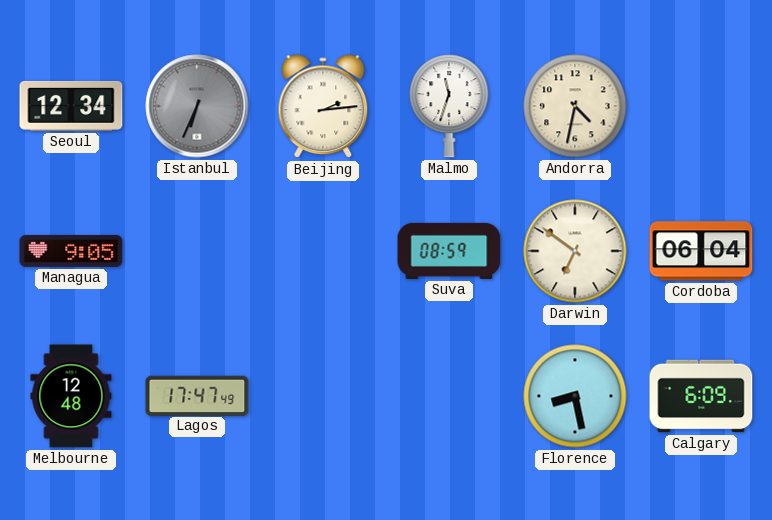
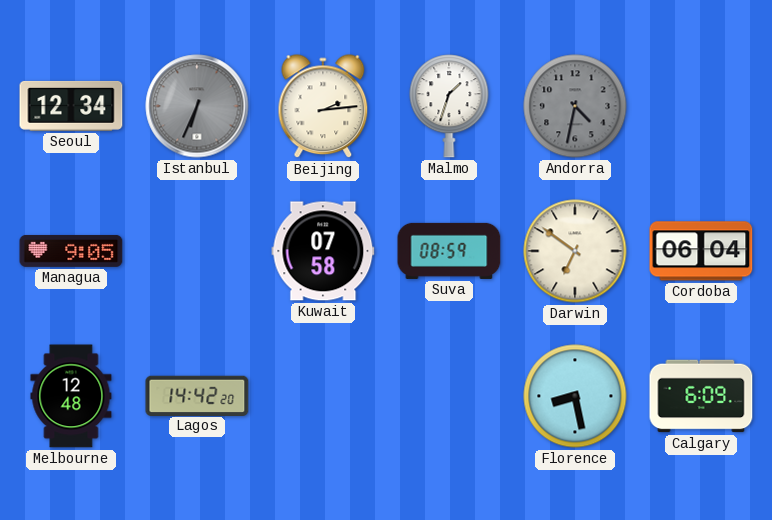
Malmo: 11:33 -> 1:33 (449, 106)
Andorra dial: cream -> grey (575, 106)
Kuwait: none -> 07:58 (323, 251)
Lagos: 17:47 -> 14:42 (197, 395)
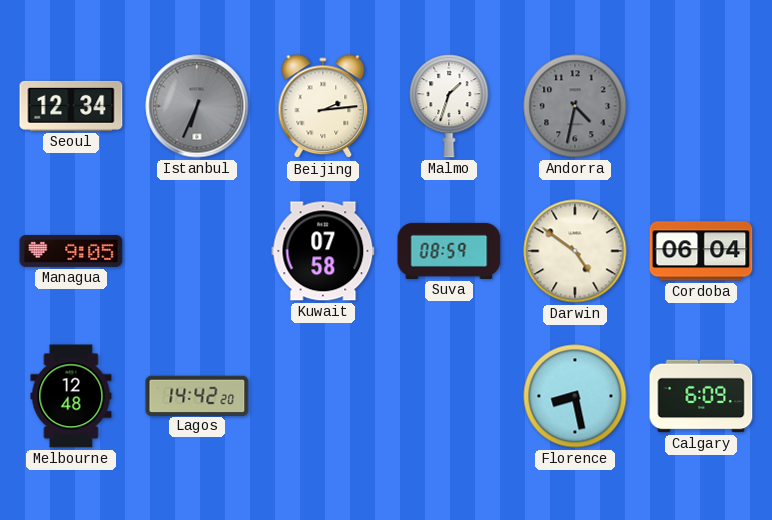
Darwin: 6:51 -> 4:51 (575, 251)
